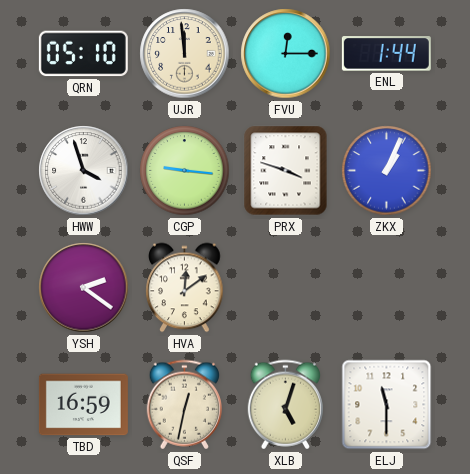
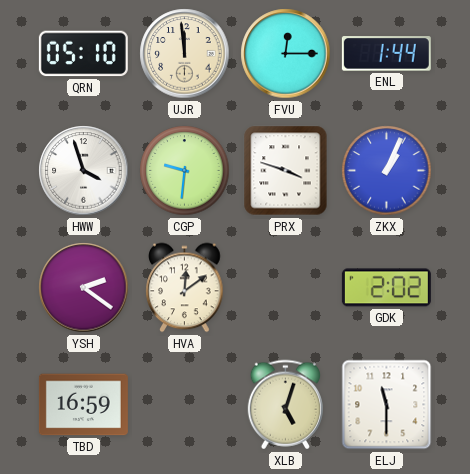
CGP: 9:16 -> 9:31 (185, 171)
GDK: none -> 2:02 (386, 288)
QSF: 12:32 -> none (184, 405)
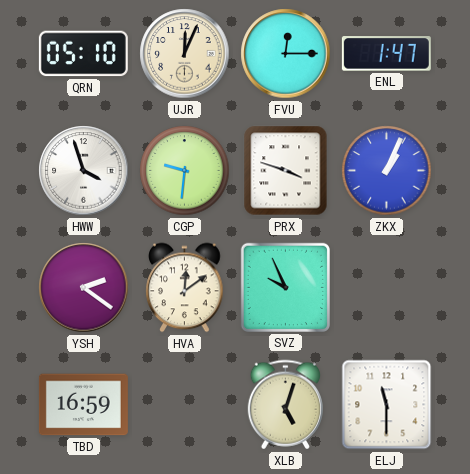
UJR: 11:59 -> 12:04 (185, 54)
ENL: 1:44 -> 1:47 (386, 54)
SVZ: none -> 9:56 (285, 287)
GDK: 2:02 -> none (386, 288)
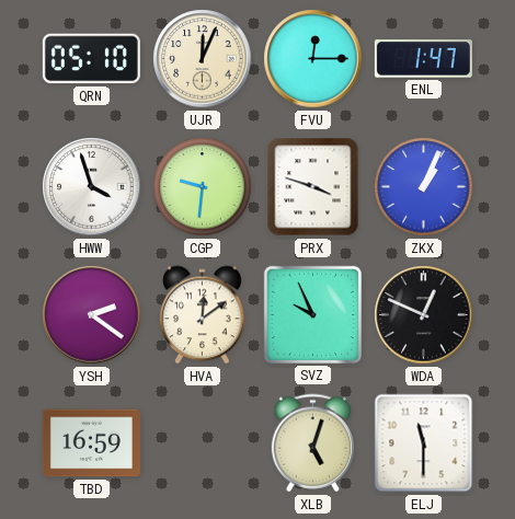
WDA: none -> 12:49 (424, 315)
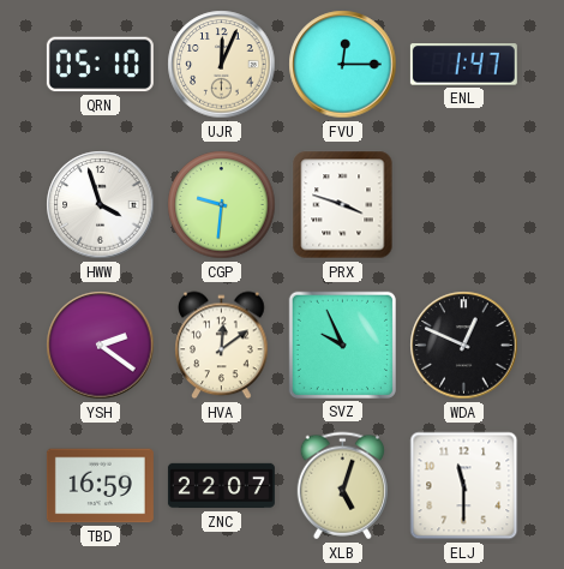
ZKX: 1:04 -> none (424, 187)
ZNC: none -> 22:07 (221, 486)
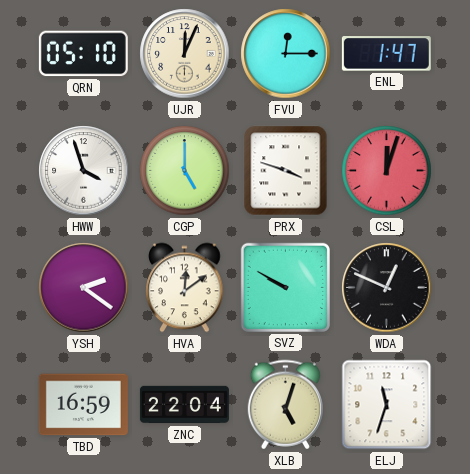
CGP: 9:31 -> 5:00 (185, 171)
CSL: none -> 12:03 (387, 171)
SVZ: 9:56 -> 9:50 (285, 287)
ZNC: 22:07 -> 22:04 (184, 405)
ELJ: 11:30 -> 11:33 (387, 405)
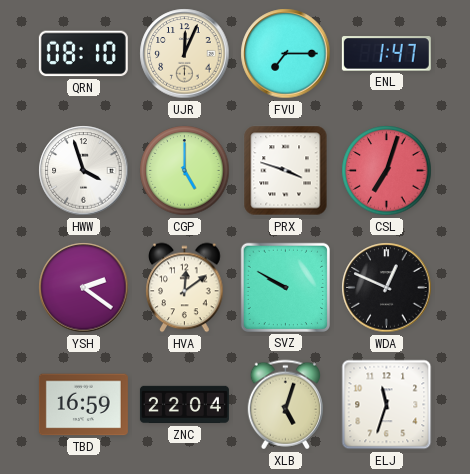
QRN: 05:10 -> 08:10 (83, 54)
FVU: 12:15 -> 7:15 (286, 54)
CSL: 12:03 -> 7:03 (387, 171)
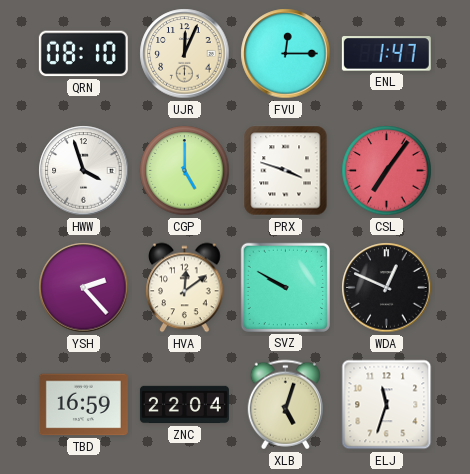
FVU: 7:15 -> 12:15 (286, 54)
CSL: 7:03 -> 7:06 (387, 171)
YSH: 2:21 -> 2:23 (84, 288)
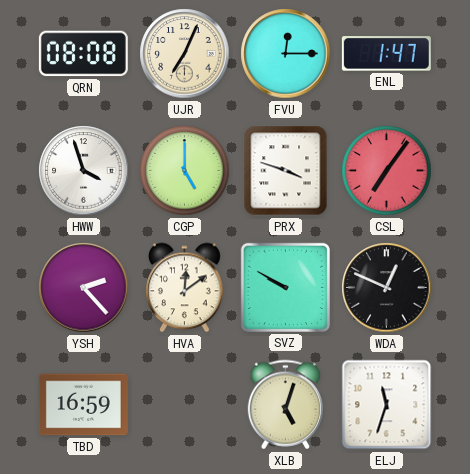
QRN: 08:10 -> 08:08 (83, 54)
UJR: 12:04 -> 7:04 (185, 54)
ZNC: 22:04 -> none (184, 405)
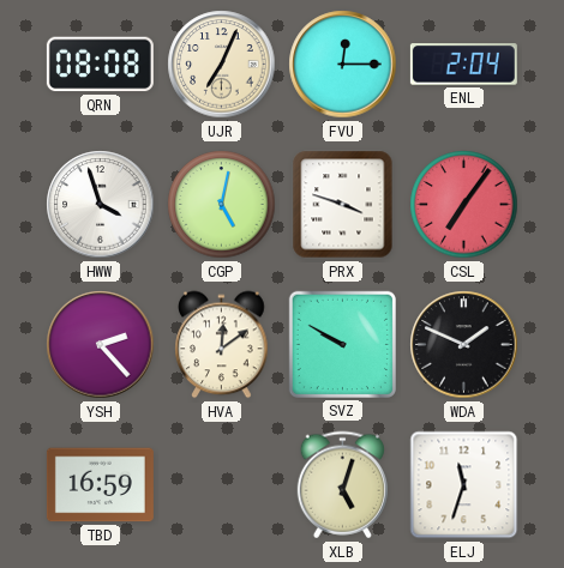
ENL: 1:47 -> 2:04 (463, 65)
CGP: 5:00 -> 5:02 (222, 205)
WDA: 12:49 -> 1:49 (464, 345)
